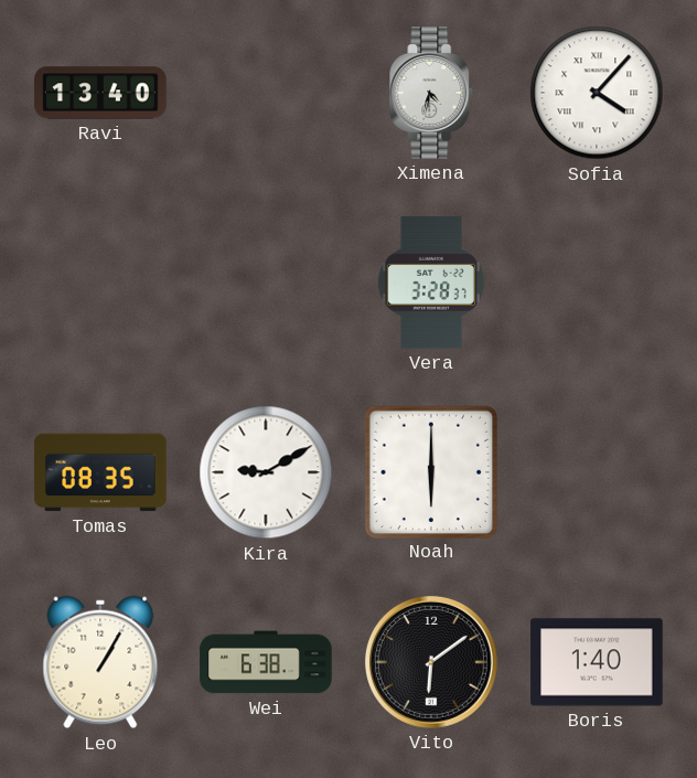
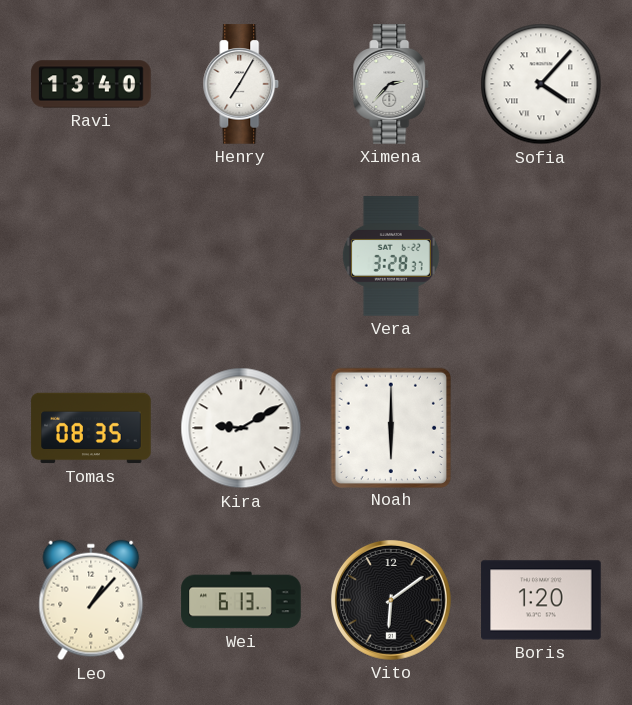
Henry: none -> 7:05 (241, 84)
Ximena: 4:32 -> 2:37 (391, 84)
Leo: 1:05 -> 1:07 (91, 600)
Wei: 6:38 -> 6:13 (241, 600)
Boris: 1:40 -> 1:20 (541, 600)
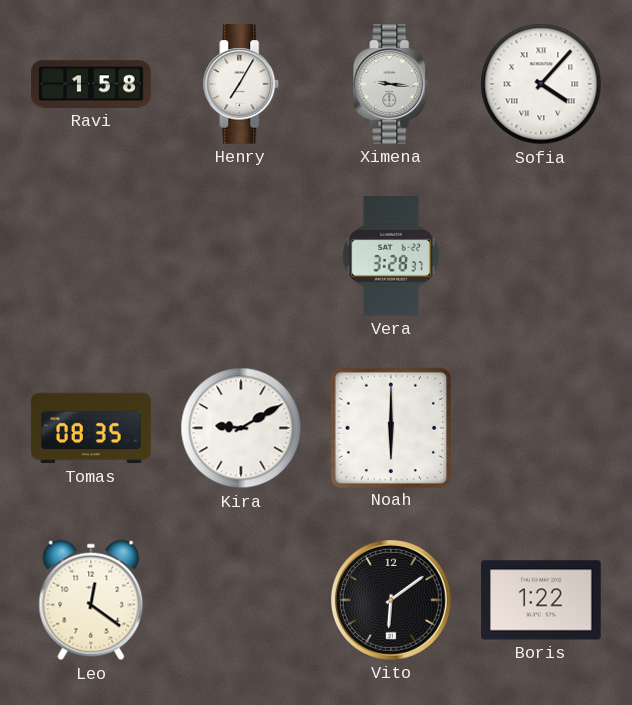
Ravi: 13:40 -> 1:58 (91, 84)
Ximena: 2:37 -> 9:16 (391, 84)
Leo: 1:07 -> 12:21 (91, 600)
Wei: 6:13 -> none (241, 600)
Boris: 1:20 -> 1:22 (541, 600)
